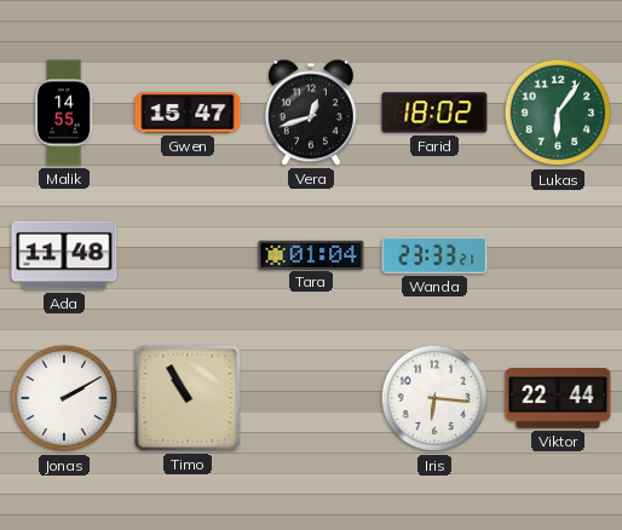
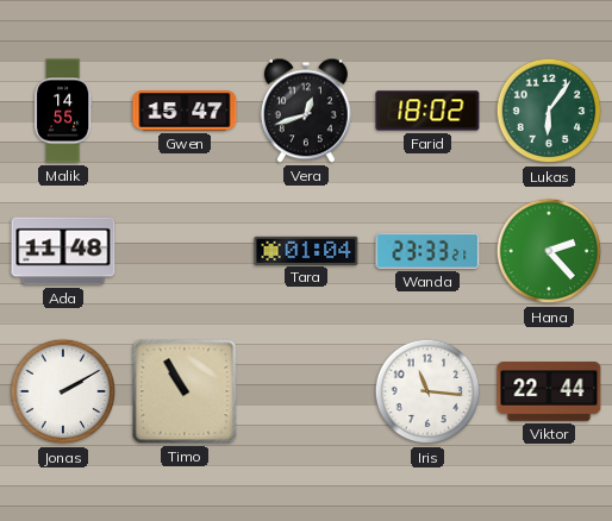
Hana: none -> 2:23 (549, 251)
Iris: 6:16 -> 11:16 (427, 391)
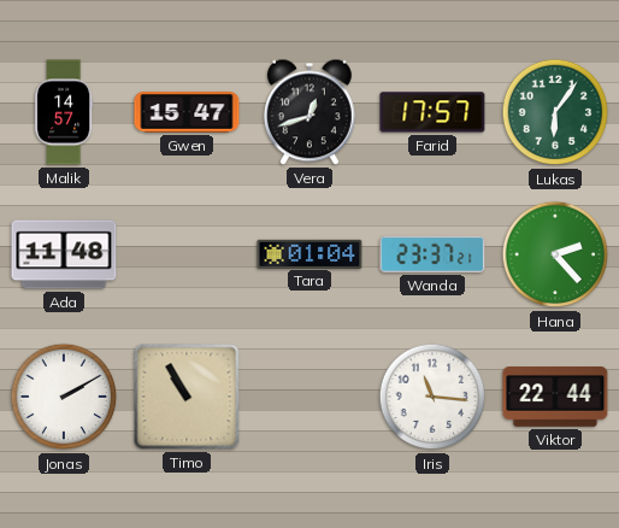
Malik: 14:55 -> 14:57 (65, 112)
Farid: 18:02 -> 17:57 (432, 112)
Wanda: 23:33 -> 23:37 (432, 254)
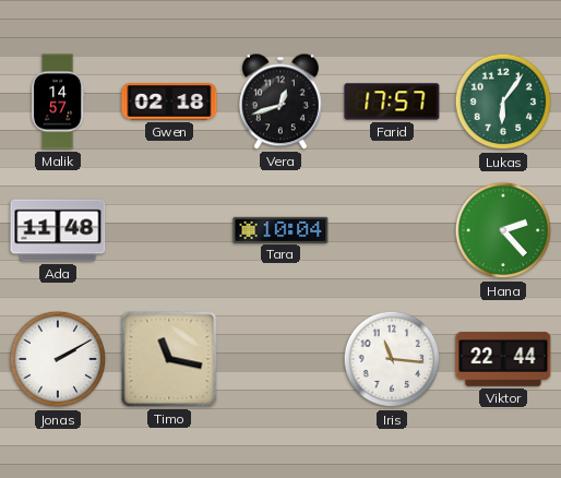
Gwen: 15:47 -> 02:18 (169, 101)
Tara: 01:04 -> 10:04 (280, 229)
Wanda: 23:37 -> none (432, 254)
Timo: 10:55 -> 11:17 (169, 359)
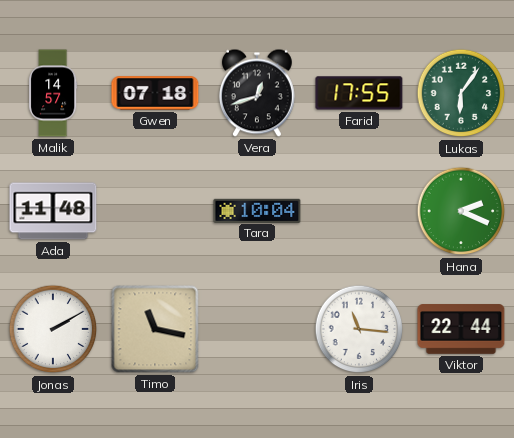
Gwen: 02:18 -> 07:18 (155, 93)
Farid: 17:57 -> 17:55 (359, 93)
Hana: 2:23 -> 2:19 (461, 211)
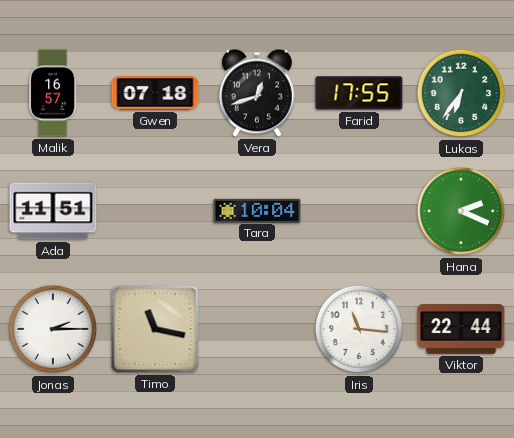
Malik: 14:57 -> 16:57 (54, 93)
Lukas: 6:06 -> 6:36 (461, 93)
Ada: 11:48 -> 11:51 (53, 211)
Jonas: 2:10 -> 2:15 (53, 329)
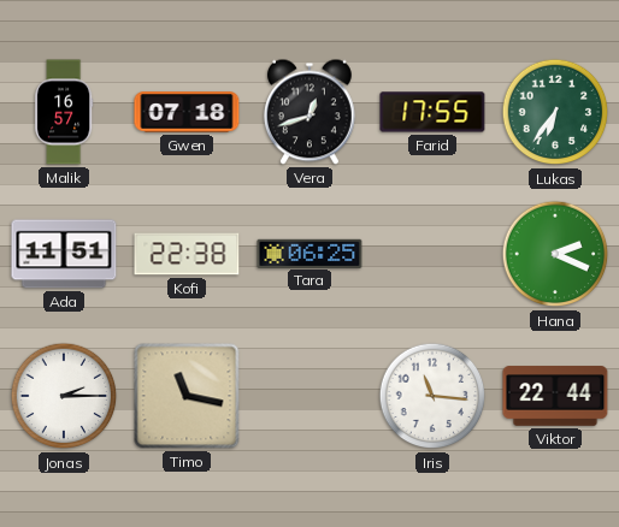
Kofi: none -> 22:38 (187, 254)
Tara: 10:04 -> 06:25 (309, 253)
